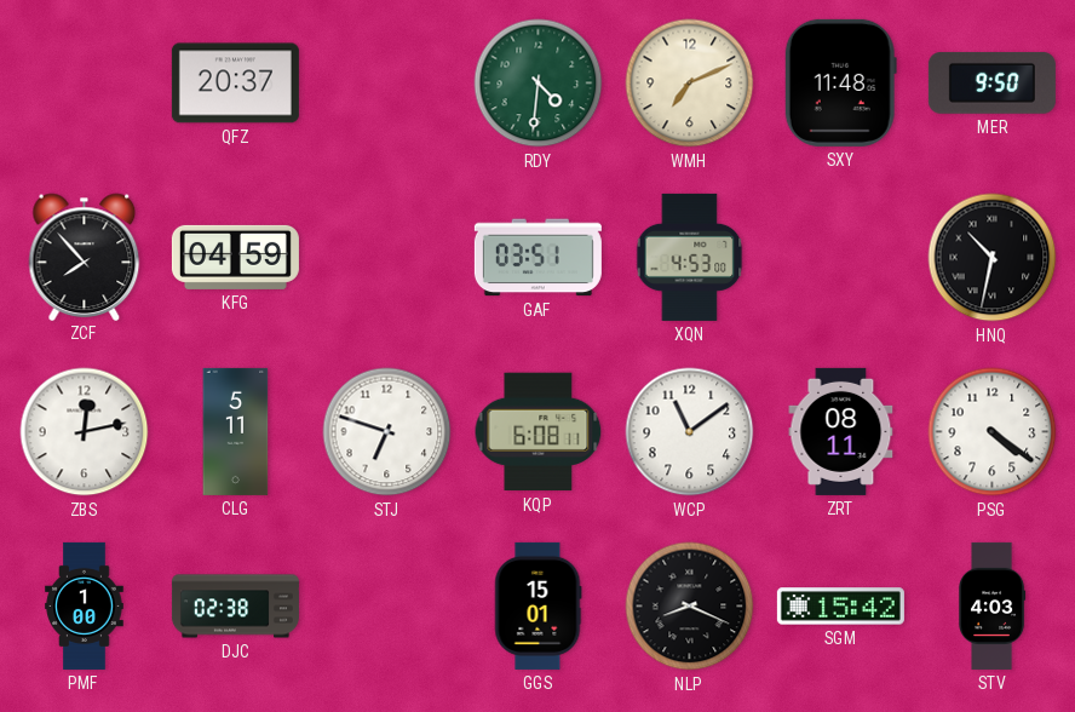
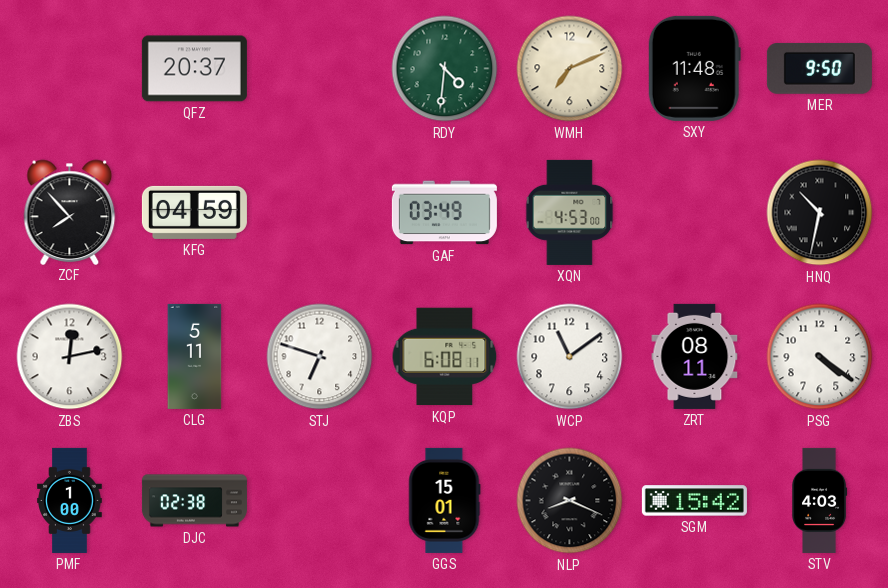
GAF: 03:51 -> 03:49 (444, 213)
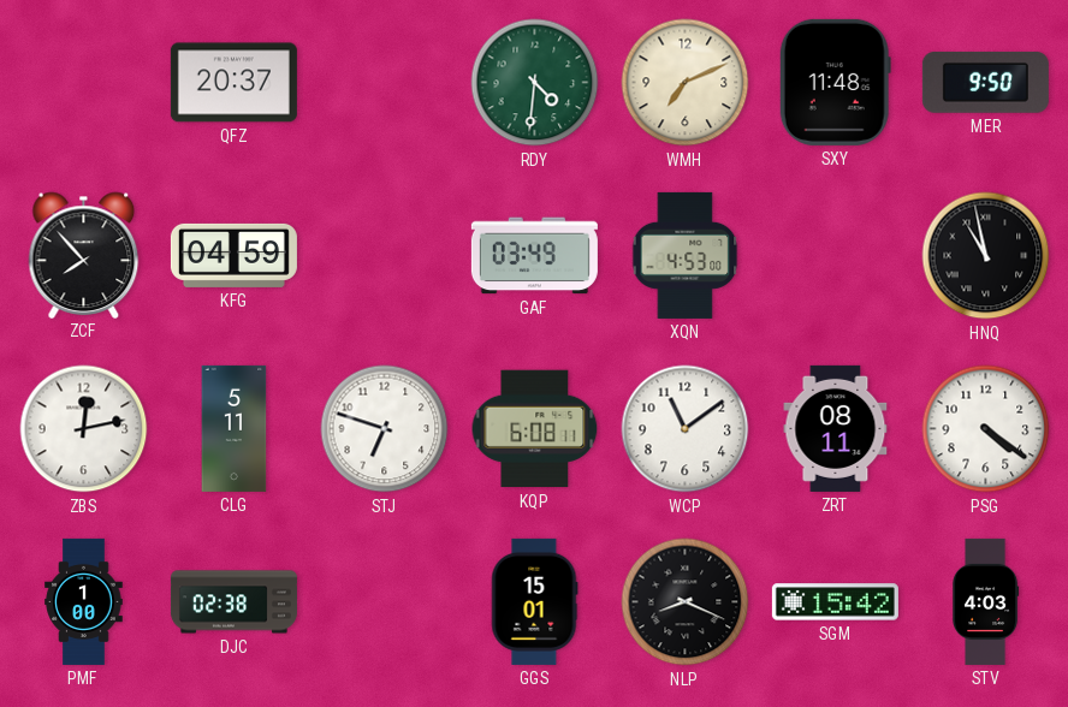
HNQ: 10:32 -> 10:58 (986, 256)
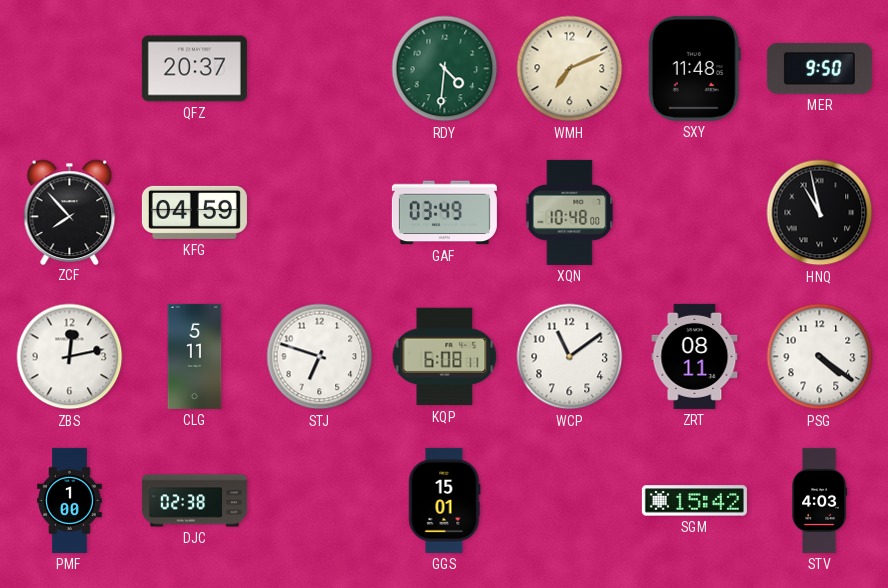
XQN: 4:53 -> 10:48 (570, 212)
NLP: 8:19 -> none (686, 602)
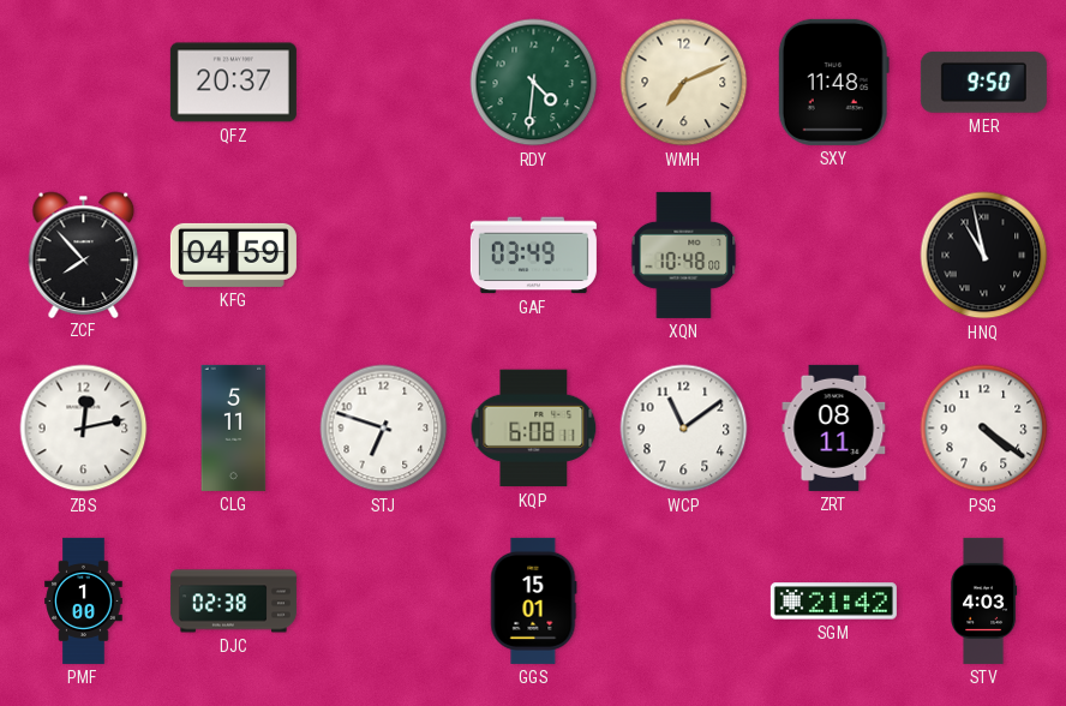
SGM: 15:42 -> 21:42 (833, 602)
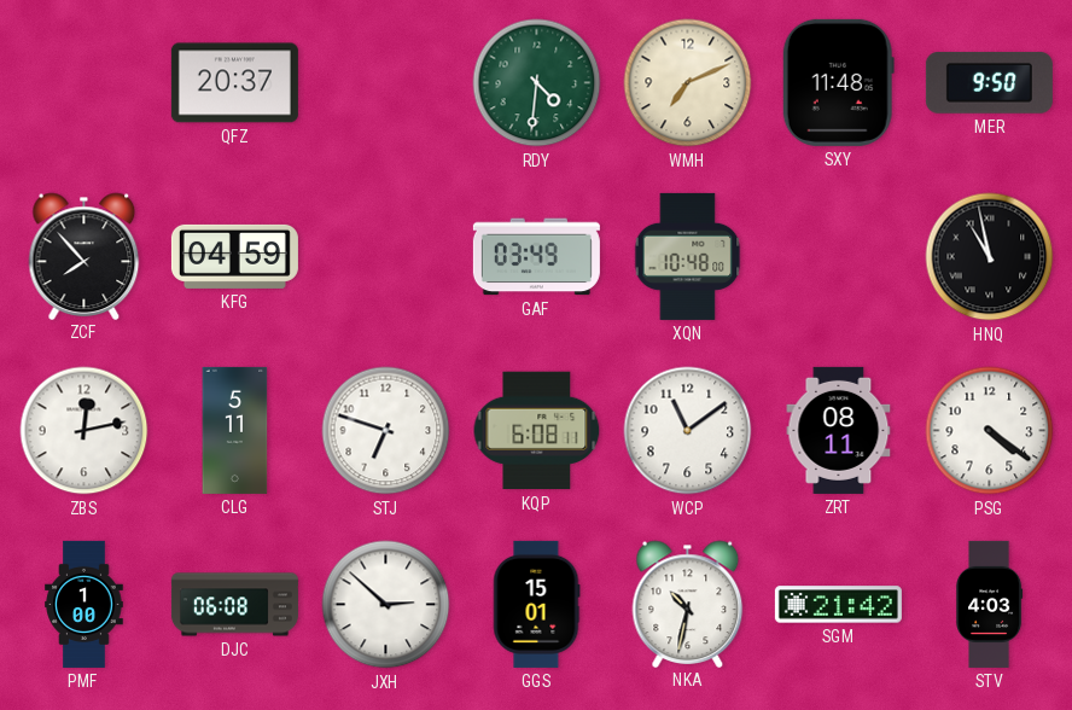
DJC: 02:38 -> 06:08 (234, 605)
JXH: none -> 2:52 (386, 605)
NKA: none -> 10:32 (688, 604)
